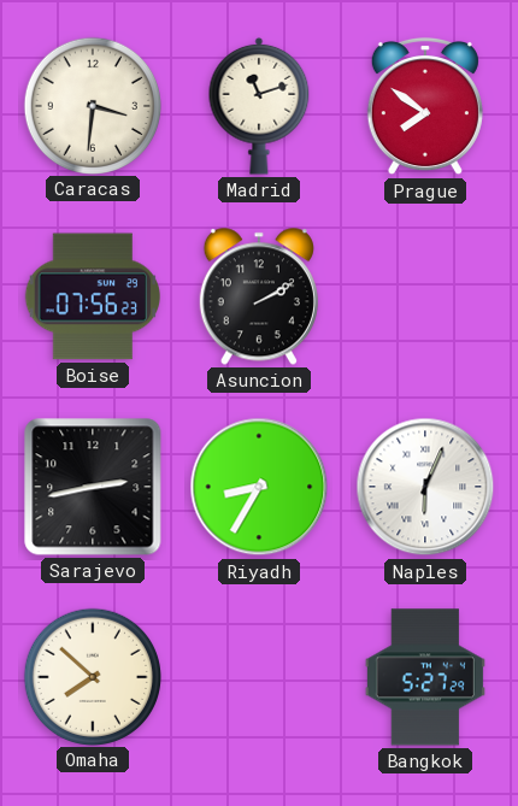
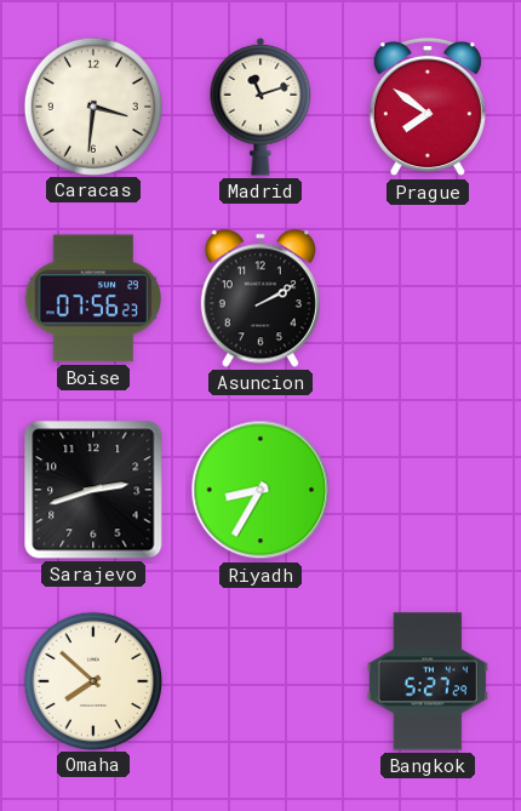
Sarajevo: 2:43 -> 2:42 (93, 490)
Naples: 6:04 -> none (425, 487)
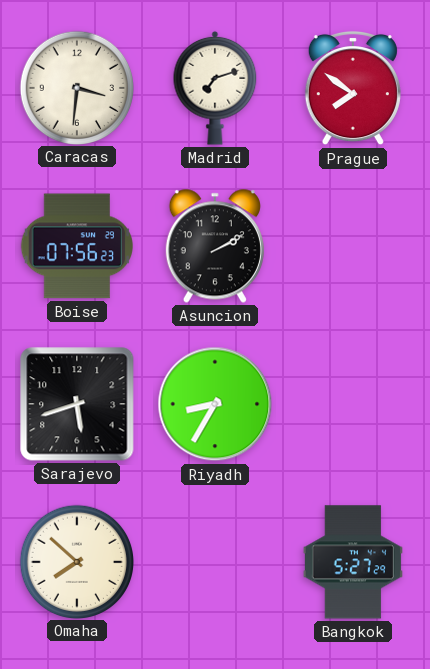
Madrid: 11:12 -> 7:12 (215, 88)
Sarajevo: 2:42 -> 5:42 (77, 404)
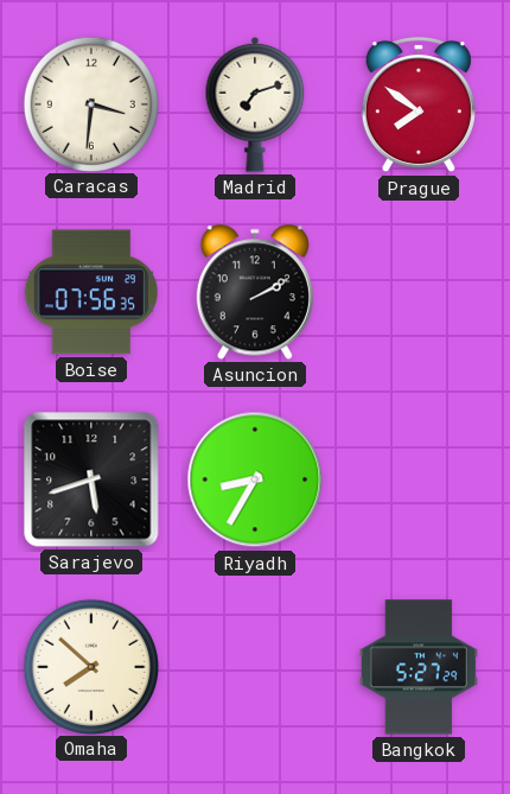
Boise: 07:56:23 -> 07:56:35 (90, 292)
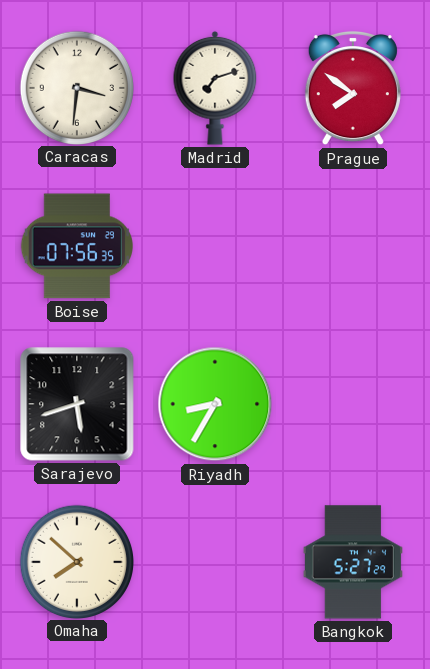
Asuncion: 2:10 -> none (255, 292)
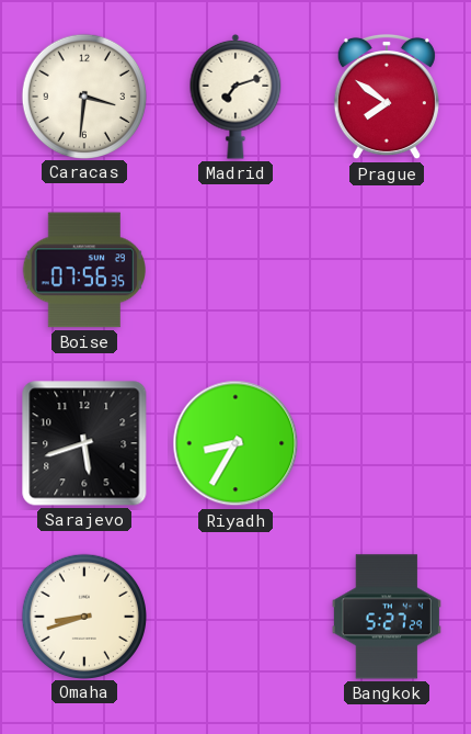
Omaha: 7:52 -> 8:42 (83, 616)
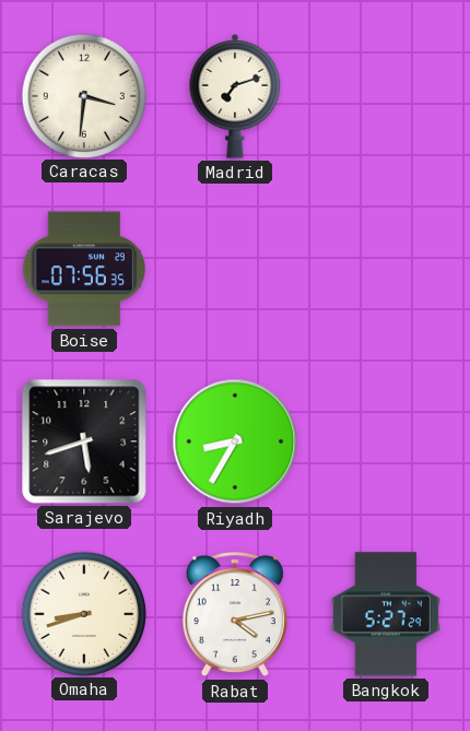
Prague: 7:51 -> none (387, 97)
Rabat: none -> 4:13 (235, 614)
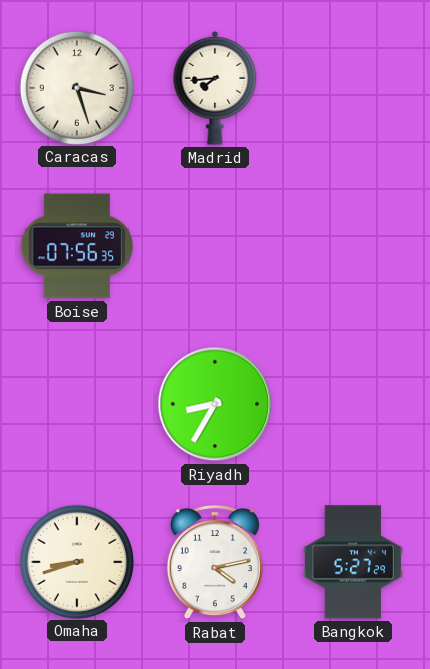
Caracas: 3:31 -> 3:27 (76, 87)
Madrid: 7:12 -> 7:44 (215, 88)
Sarajevo: 5:42 -> none (84, 441)
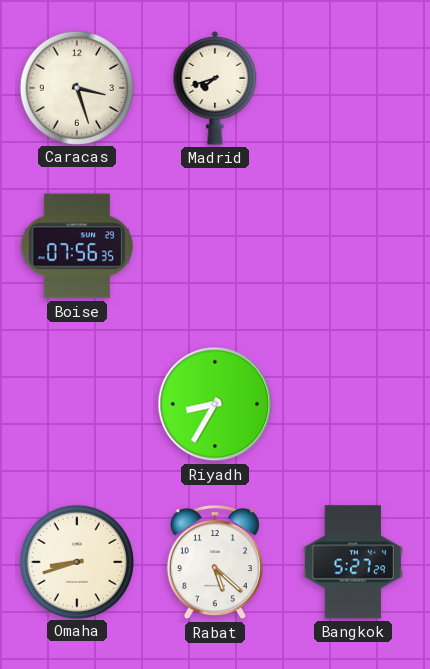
Madrid: 7:44 -> 7:42 (215, 88)
Rabat: 4:13 -> 5:22 (215, 562)
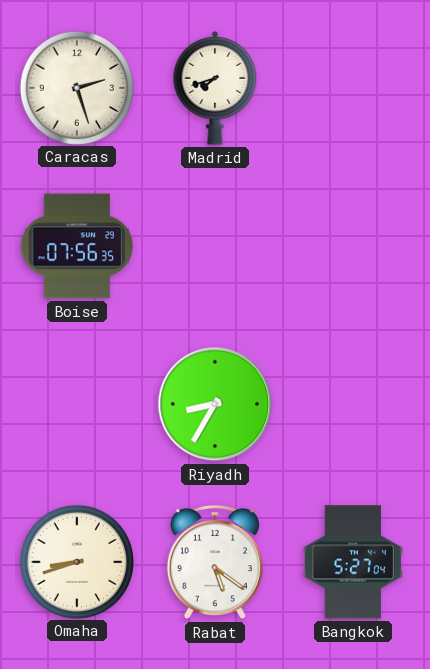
Caracas: 3:27 -> 2:27 (76, 87)
Rabat: 5:22 -> 5:21 (215, 562)
Bangkok: 5:27:29 -> 5:27:04 (353, 562)
